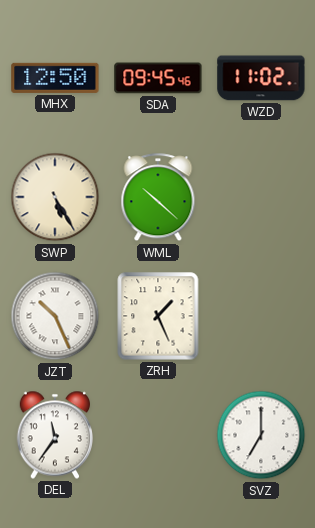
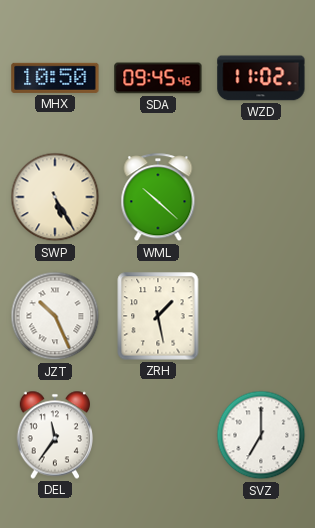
MHX: 12:50 -> 10:50 (55, 78)
ZRH: 1:26 -> 1:28 (158, 316)
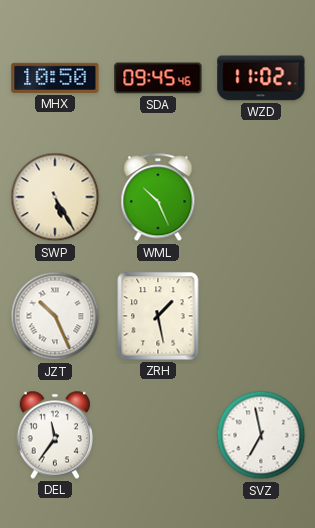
WML: 10:22 -> 10:26 (158, 198)
SVZ: 7:00 -> 6:58 (261, 435)
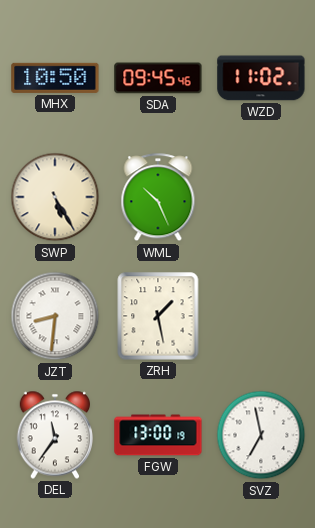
JZT: 10:26 -> 8:31 (55, 316)
FGW: none -> 13:00 (158, 435)
